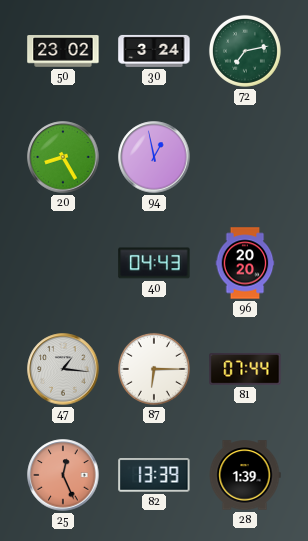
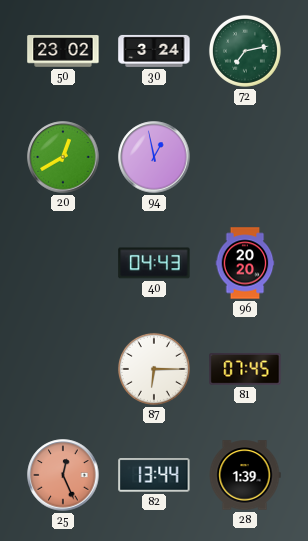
20: 8:25 -> 12:40 (63, 157)
47: 1:16 -> none (63, 369)
81: 07:44 -> 07:45 (245, 369)
82: 13:39 -> 13:44 (154, 476)
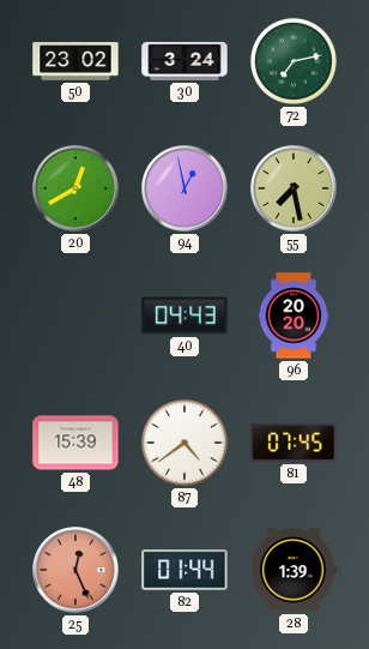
55: none -> 7:28 (294, 188)
48: none -> 15:39 (75, 443)
87: 6:15 -> 4:39 (184, 443)
82: 13:44 -> 01:44 (184, 571)
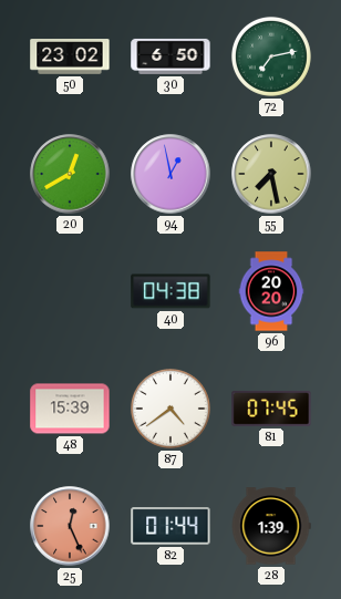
30: 3:24 -> 6:50 (170, 56)
40: 04:43 -> 04:38 (170, 291)
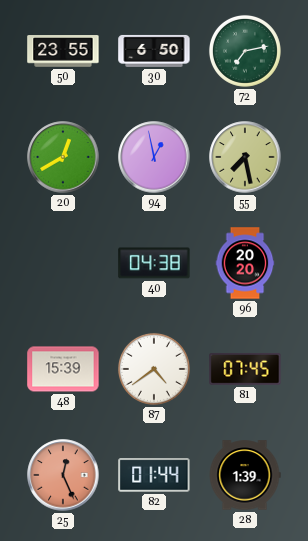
50: 23:02 -> 23:55 (63, 51)
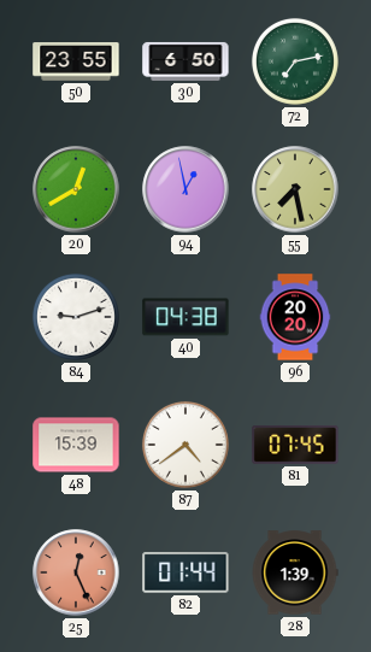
84: none -> 9:12 (76, 317)
